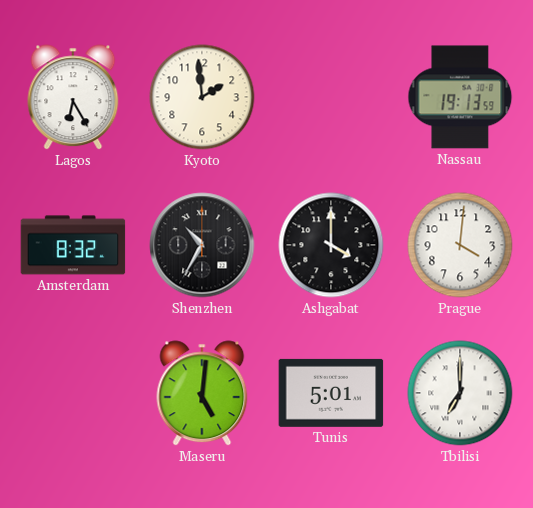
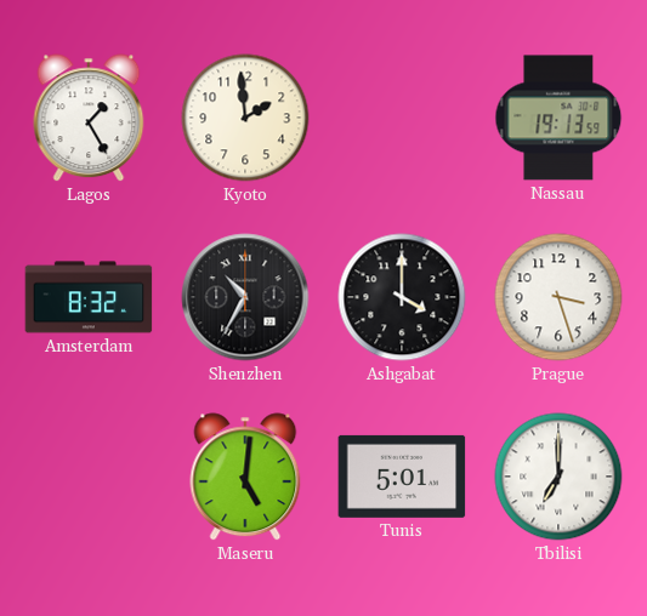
Lagos: 6:25 -> 1:25 (89, 118)
Prague: 4:01 -> 3:27 (558, 297)
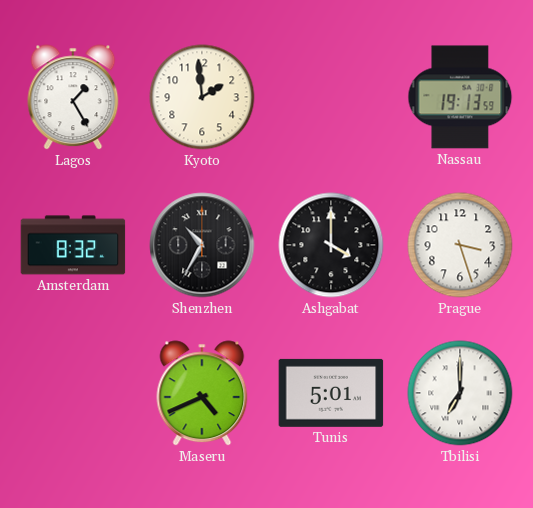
Maseru: 5:01 -> 4:41 (202, 393)
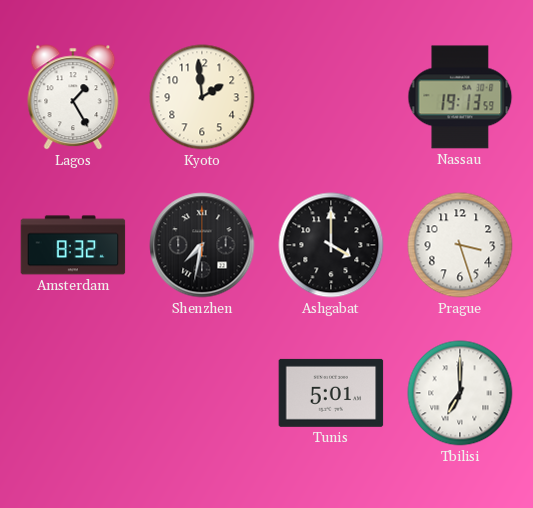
Shenzhen: 10:35 -> 7:32 (202, 245)
Maseru: 4:41 -> none (202, 393)
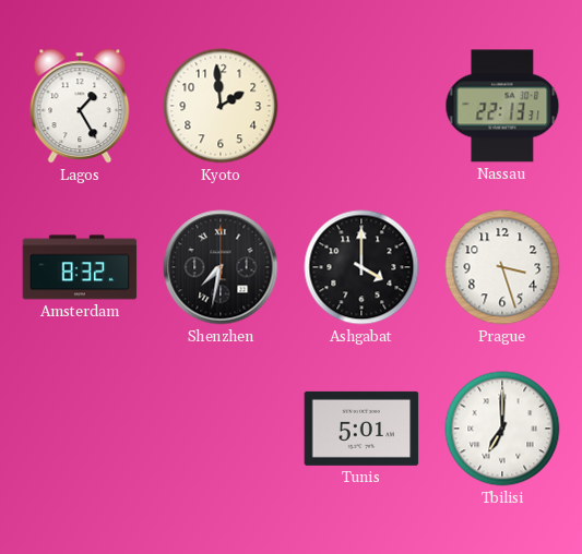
Nassau: 19:13 -> 22:13 (502, 106)
